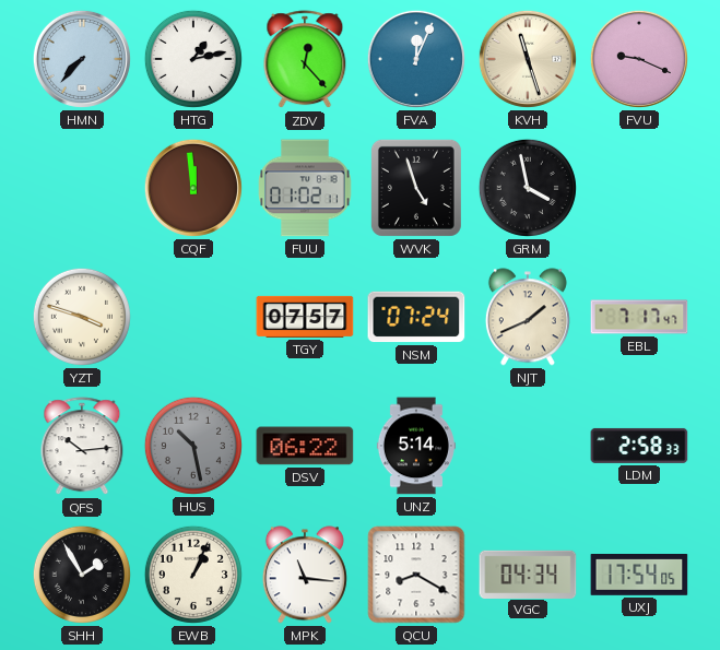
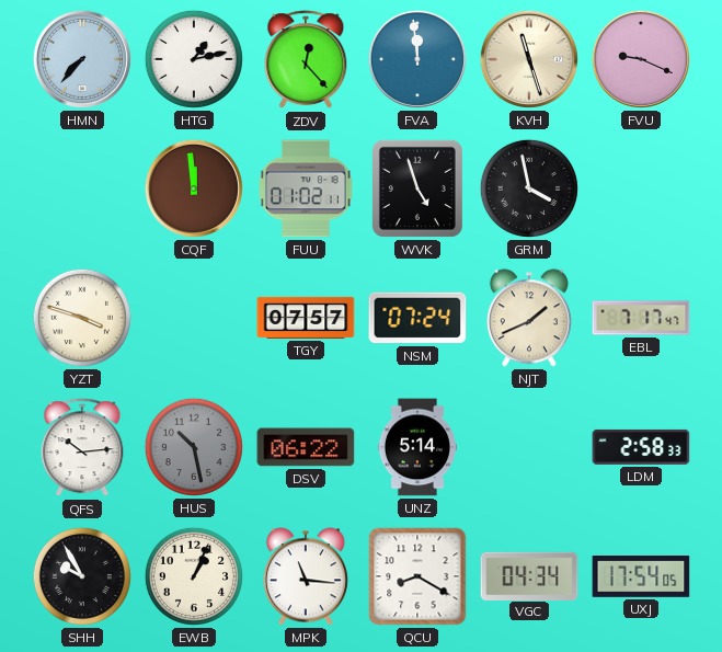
FVA: 12:04 -> 11:59 (417, 59)
SHH: 1:55 -> 9:55 (82, 576)
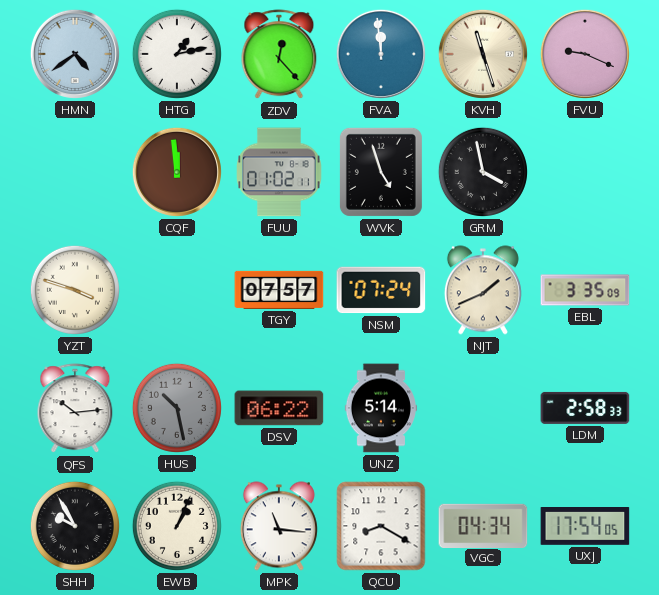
HMN: 7:37 -> 4:39 (75, 54)
EBL: 7:17 -> 3:35 (585, 290)
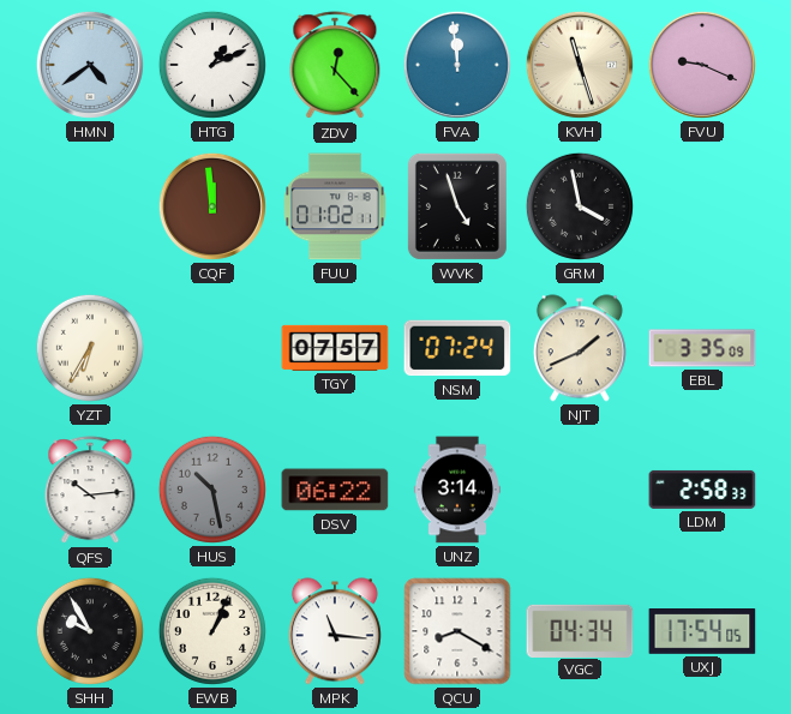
HTG: 1:13 -> 1:11 (212, 65)
YZT: 3:48 -> 6:35 (90, 348)
UNZ: 5:14 -> 3:14 (457, 490)
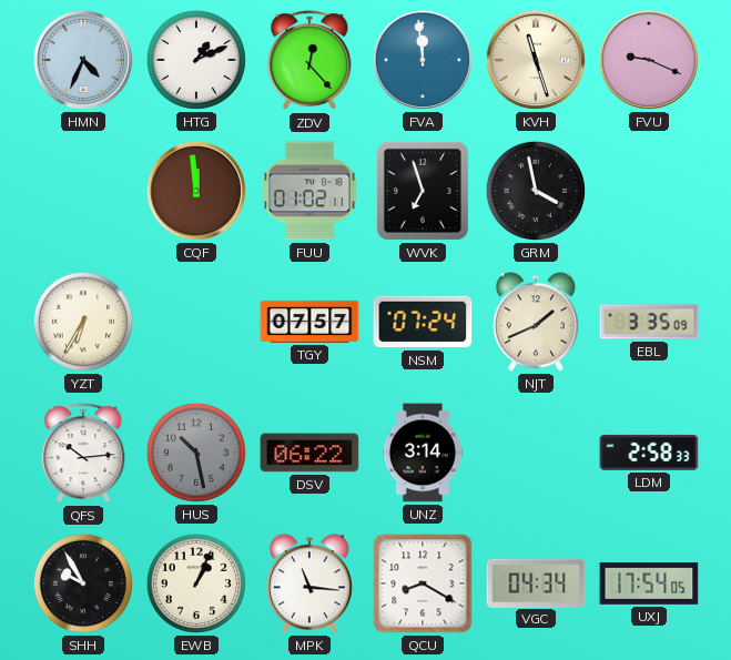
HMN: 4:39 -> 4:34 (83, 60)
WVK: 4:57 -> 6:57 (423, 191)
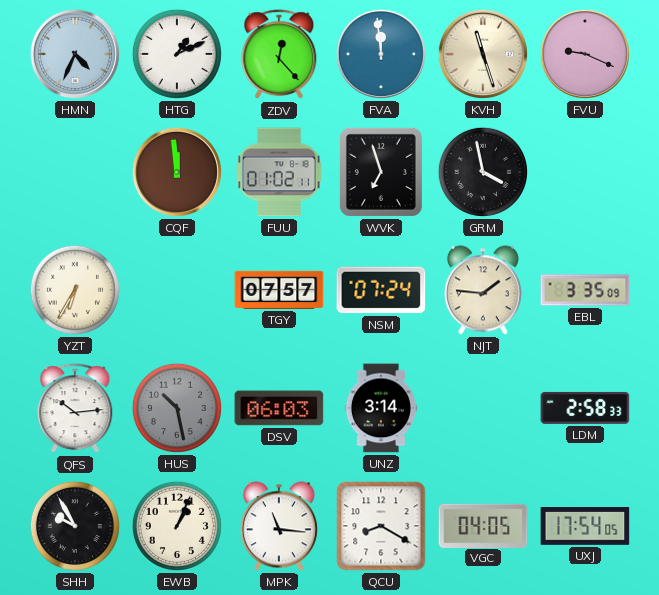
NJT: 1:41 -> 1:46 (483, 290)
DSV: 06:22 -> 06:03 (279, 408)
VGC: 04:34 -> 04:05 (483, 525)
